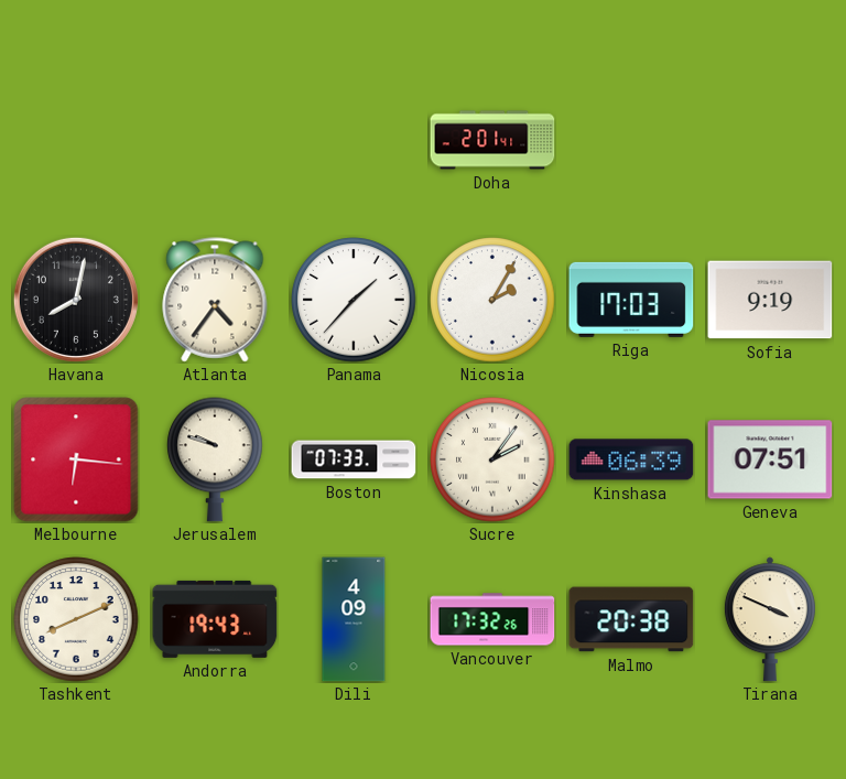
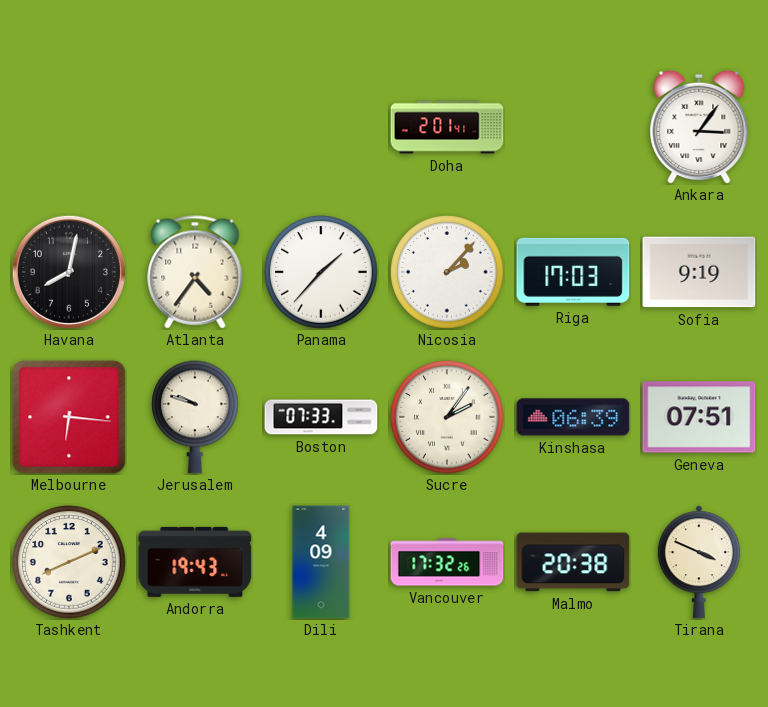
Ankara: none -> 3:06 (699, 127)
Nicosia: 2:05 -> 2:07 (447, 272)
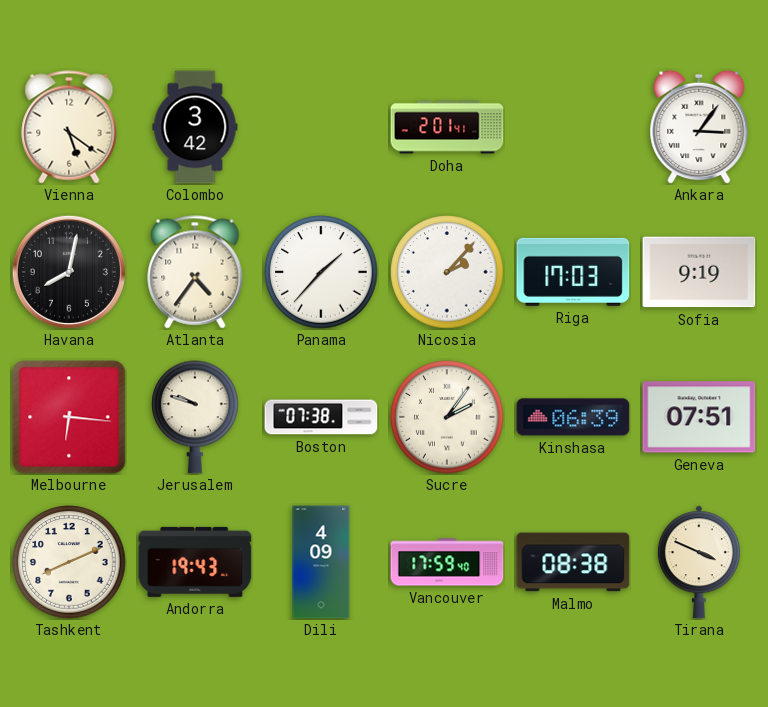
Vienna: none -> 5:21 (69, 127)
Colombo: none -> 3:42 (195, 127)
Boston: 07:33 -> 07:38 (321, 417)
Vancouver: 17:32 -> 17:59 (447, 562)
Malmo: 20:38 -> 08:38 (573, 562)
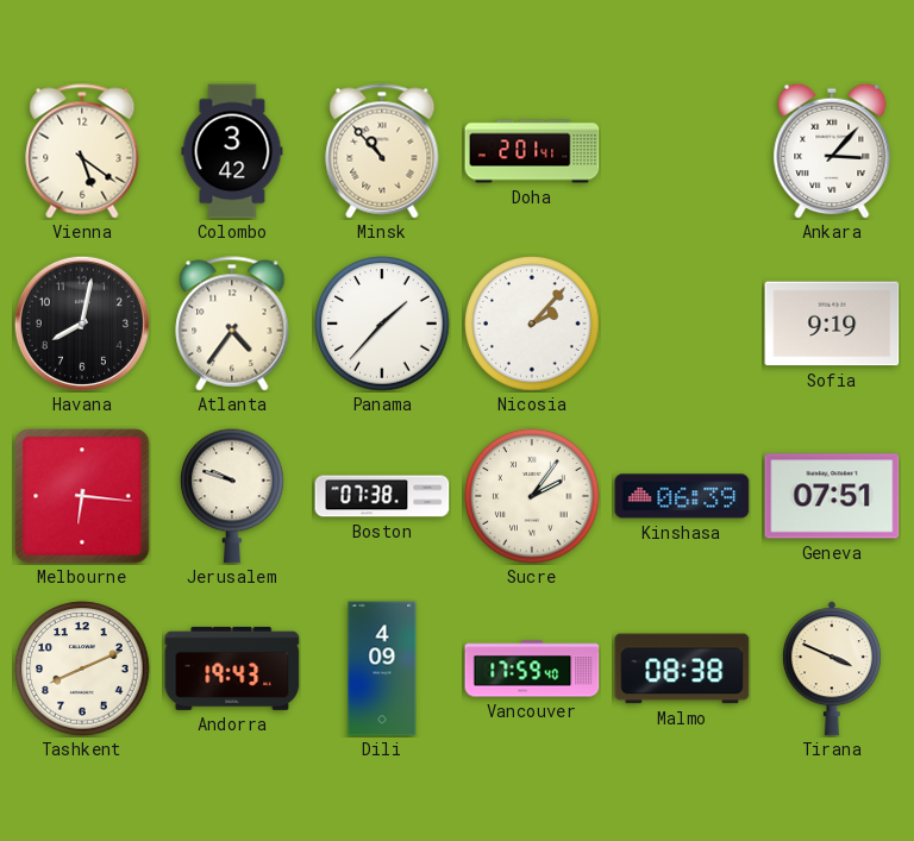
Minsk: none -> 10:53 (382, 151)
Ankara: 3:06 -> 3:07 (832, 151)
Riga: 17:03 -> none (573, 272)
